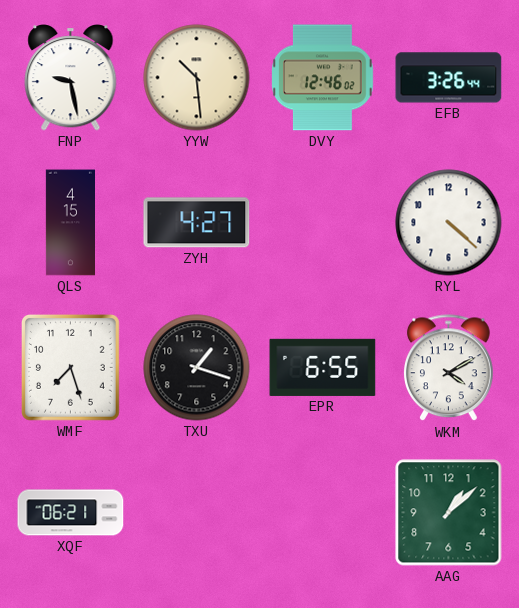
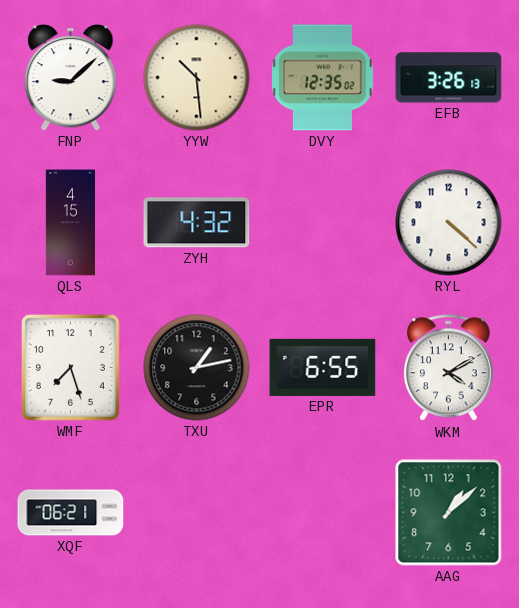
FNP: 9:28 -> 9:08 (71, 78)
DVY: 12:46 -> 12:35 (323, 78)
EFB: 3:26:44 -> 3:26:13 (449, 78)
ZYH: 4:27 -> 4:32 (197, 223)
TXU: 1:18 -> 1:13 (197, 368)
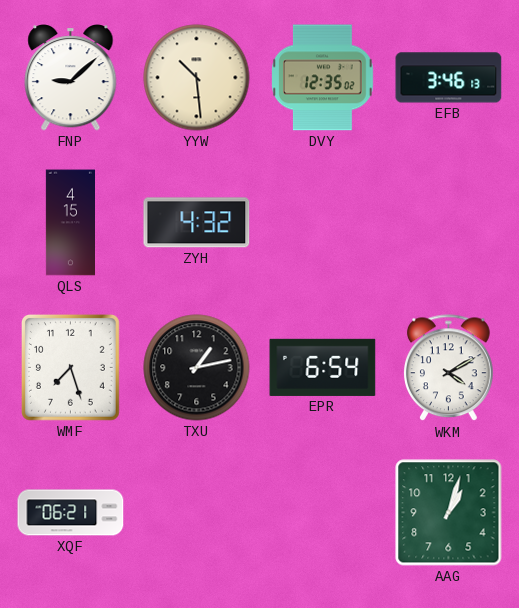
EFB: 3:26 -> 3:46 (449, 78)
RYL: 4:22 -> none (449, 223)
EPR: 6:55 -> 6:54 (323, 367)
AAG: 1:08 -> 1:03 (449, 513)
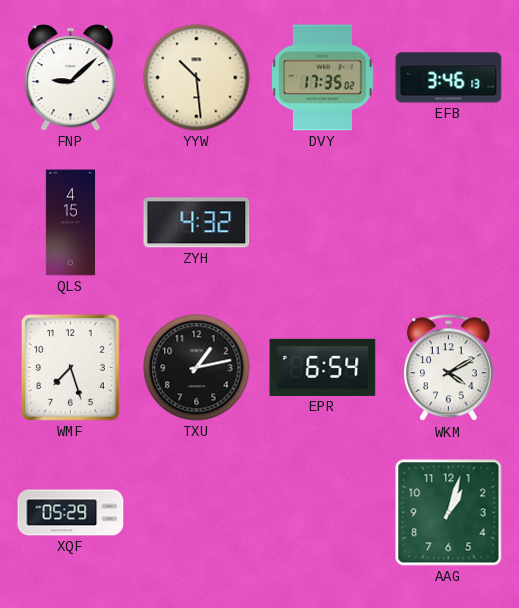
DVY: 12:35 -> 17:35 (323, 78)
XQF: 06:21 -> 05:29 (71, 513)
